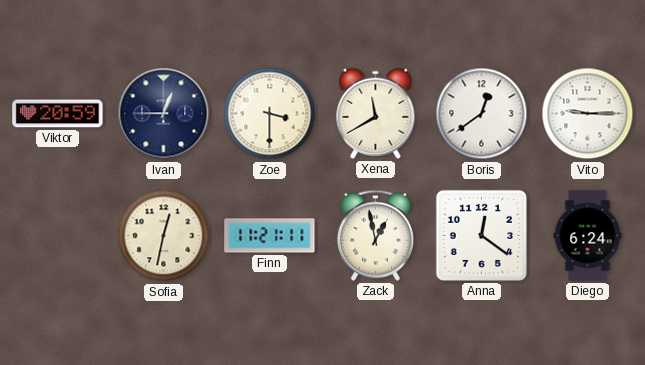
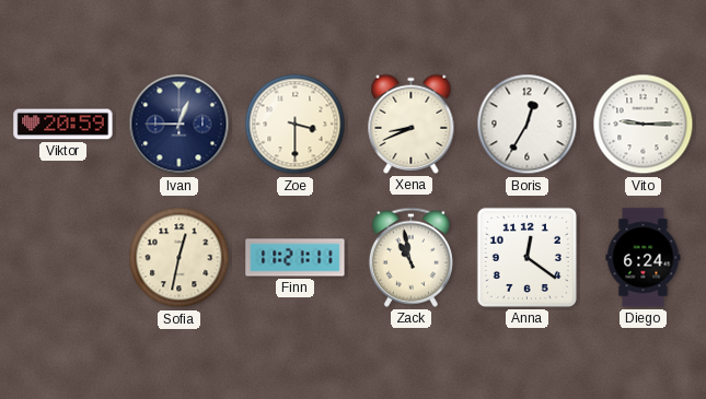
Xena: 11:40 -> 8:41 (412, 124)
Boris: 12:39 -> 12:35 (528, 125)
Zack: 12:58 -> 10:58 (410, 257)
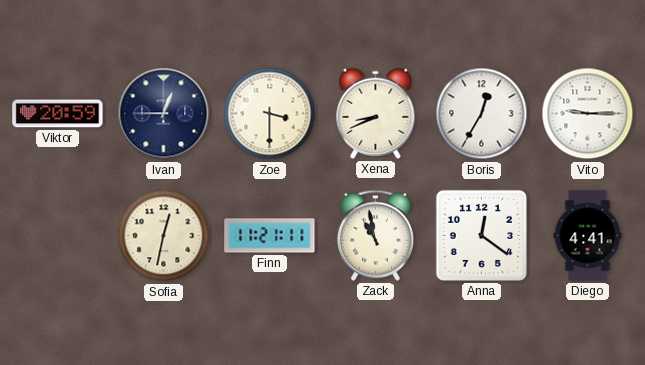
Diego: 6:24 -> 4:41 (588, 236)
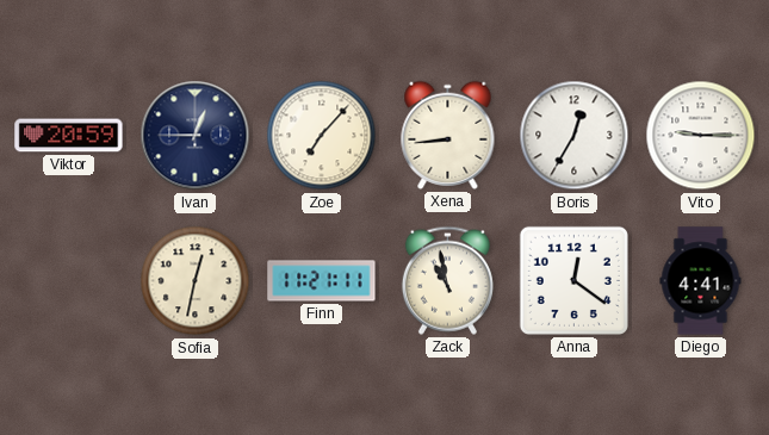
Zoe: 3:30 -> 7:07 (322, 136)
Xena: 8:41 -> 8:44 (448, 135)
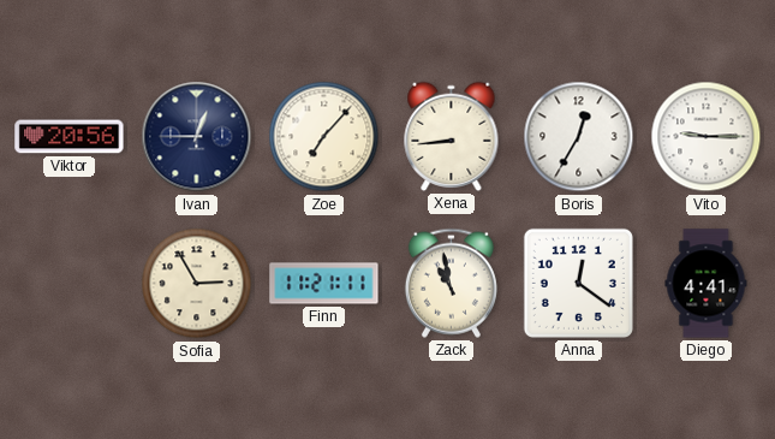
Viktor: 20:59 -> 20:56 (70, 137)
Sofia: 12:32 -> 2:55 (197, 284)
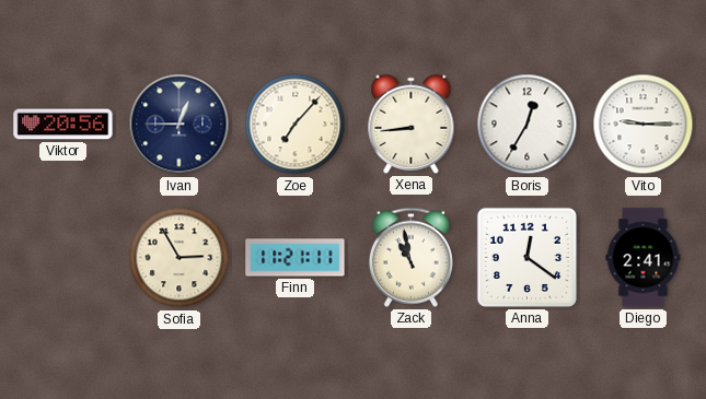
Diego: 4:41 -> 2:41 (644, 258)
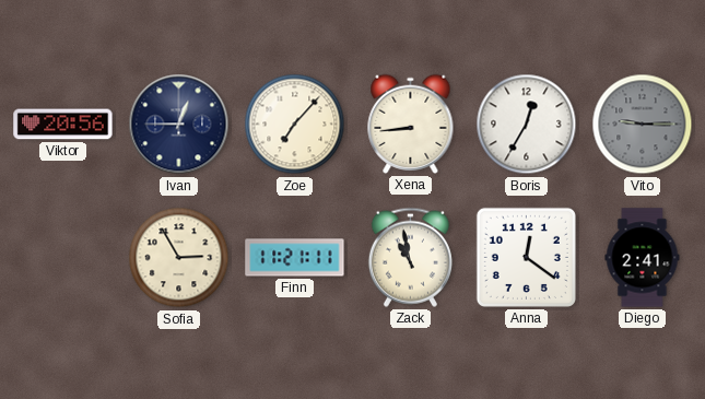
Vito dial: white -> grey (643, 125)
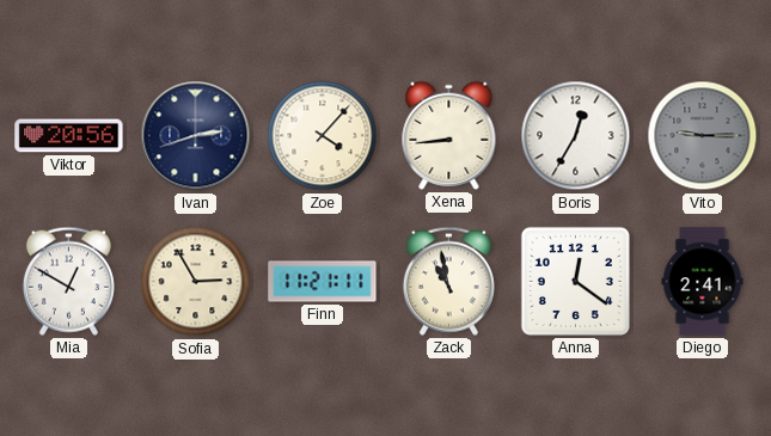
Ivan: 12:45 -> 2:42 (196, 136)
Zoe: 7:07 -> 4:07 (323, 136)
Mia: none -> 12:50 (68, 281)
